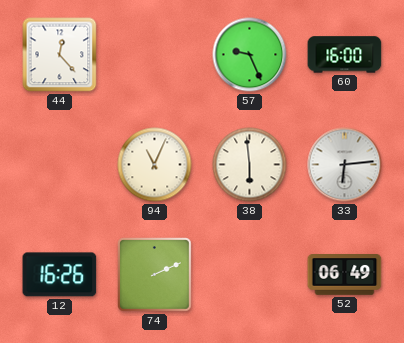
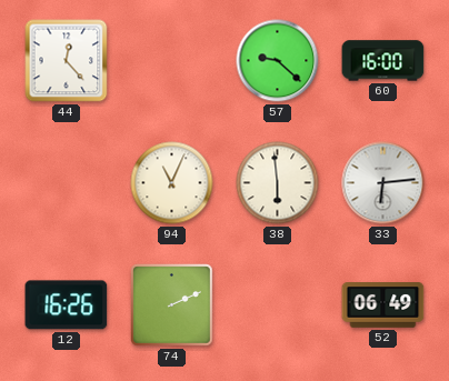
57: 9:26 -> 9:22 (278, 61)
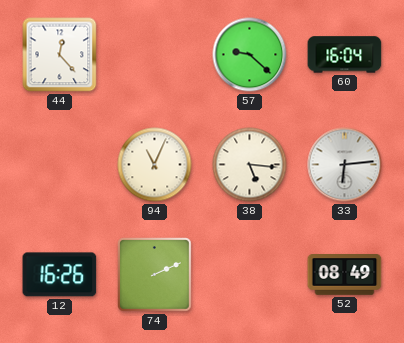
60: 16:00 -> 16:04 (345, 55)
38: 5:59 -> 5:16 (250, 165)
52: 06:49 -> 08:49 (345, 275)
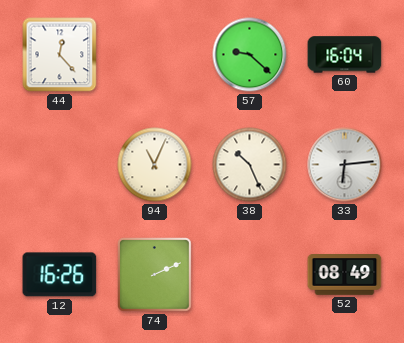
38: 5:16 -> 10:26 (250, 165)
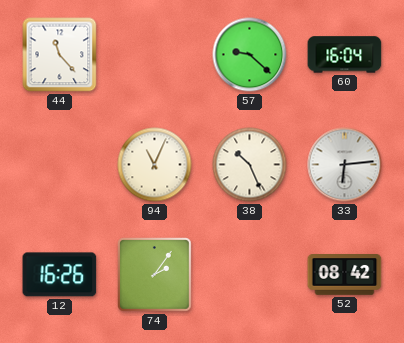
44: 12:23 -> 11:23 (60, 55)
74: 2:11 -> 2:06 (155, 275)
52: 08:49 -> 08:42 (345, 275)
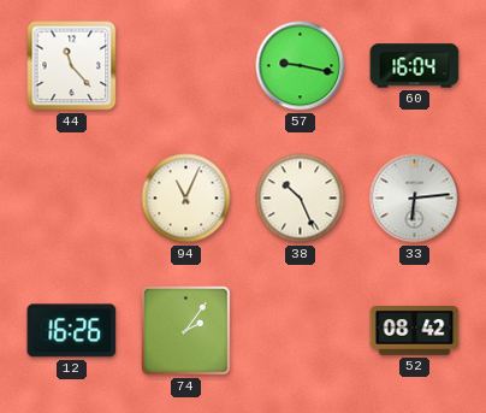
57: 9:22 -> 9:17 (301, 66)
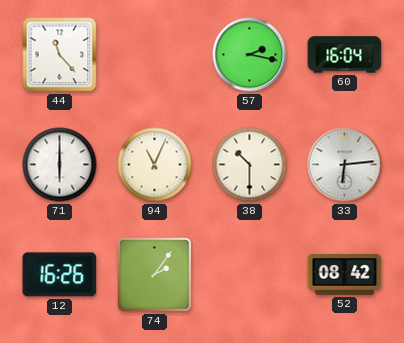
57: 9:17 -> 2:17 (250, 55)
71: none -> 6:00 (60, 165)
38: 10:26 -> 10:30 (250, 165)
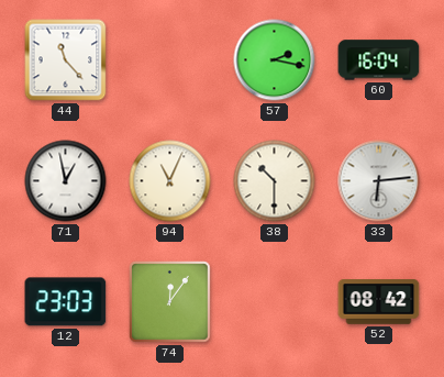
71: 6:00 -> 12:58 (66, 181)
12: 16:26 -> 23:03 (66, 302)
74: 2:06 -> 12:06 (170, 302)
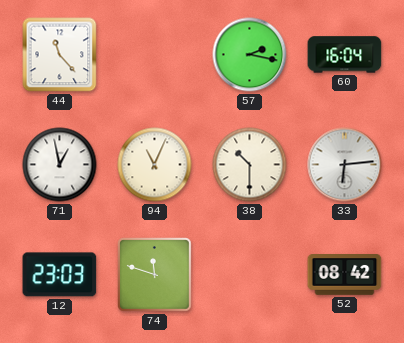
74: 12:06 -> 11:48 (155, 275)
